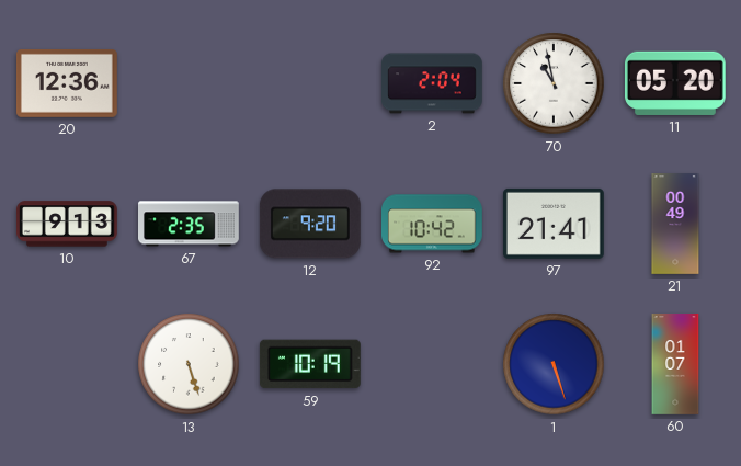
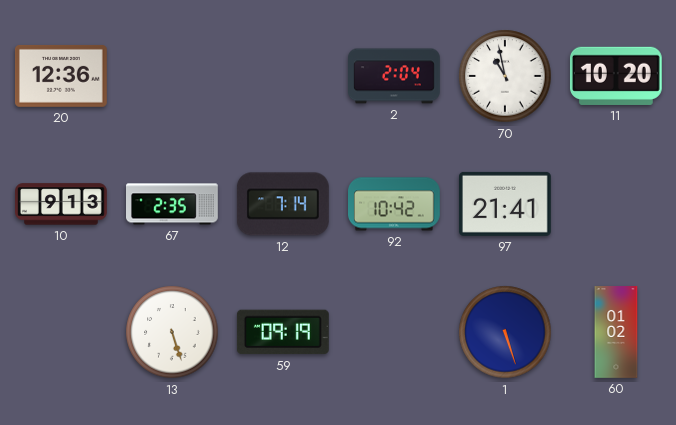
11: 05:20 -> 10:20 (616, 76)
12: 9:20 -> 7:14 (283, 204)
21: 00:49 -> none (675, 224)
59: 10:19 -> 09:19 (283, 332)
60: 01:07 -> 01:02 (616, 332)
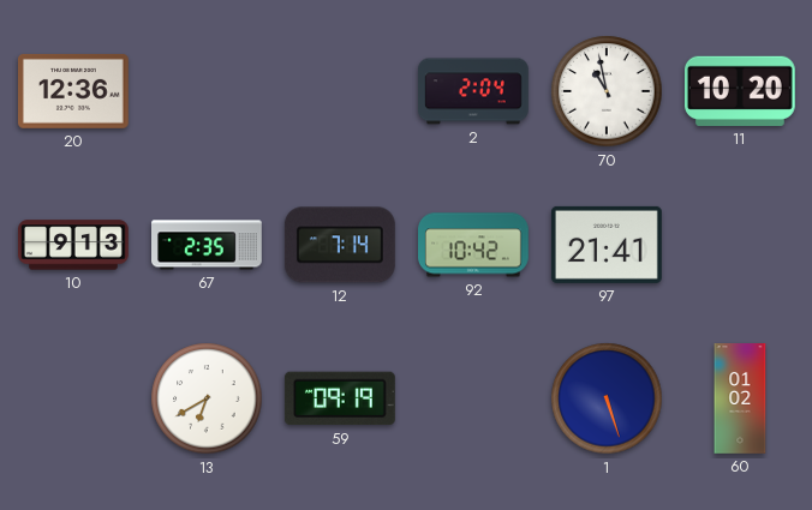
13: 5:27 -> 6:40 (207, 398)
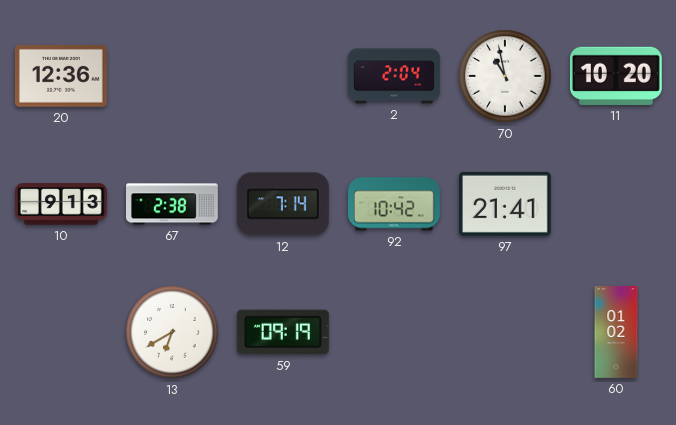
67: 2:35 -> 2:38 (173, 204)
1: 5:27 -> none (607, 398)
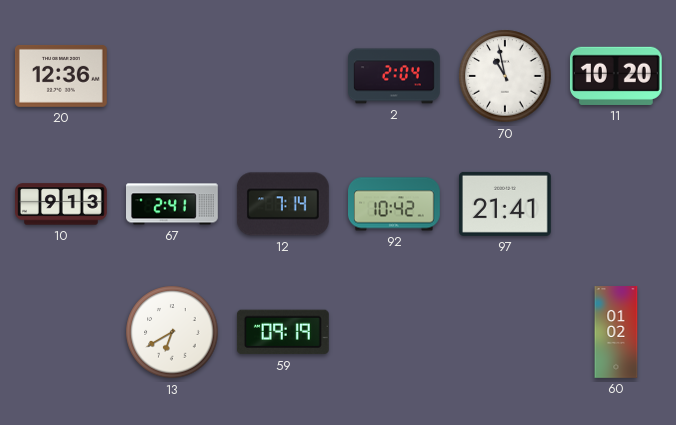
67: 2:38 -> 2:41 (173, 204)
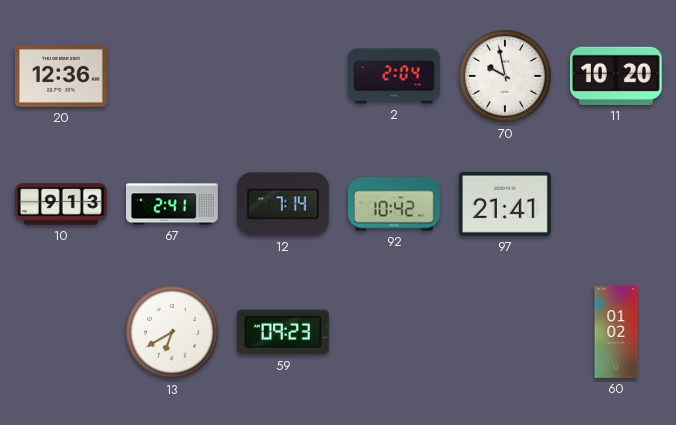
70: 10:58 -> 9:58 (505, 76)
59: 09:19 -> 09:23 (283, 332)
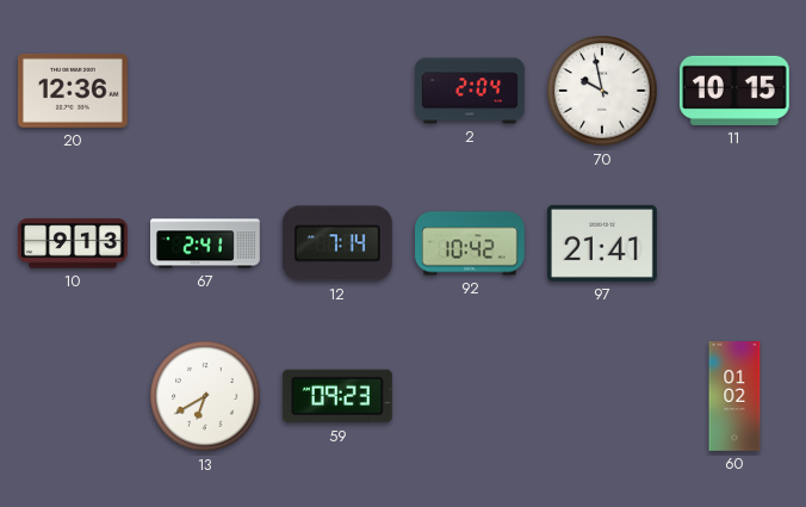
11: 10:20 -> 10:15 (734, 91)
